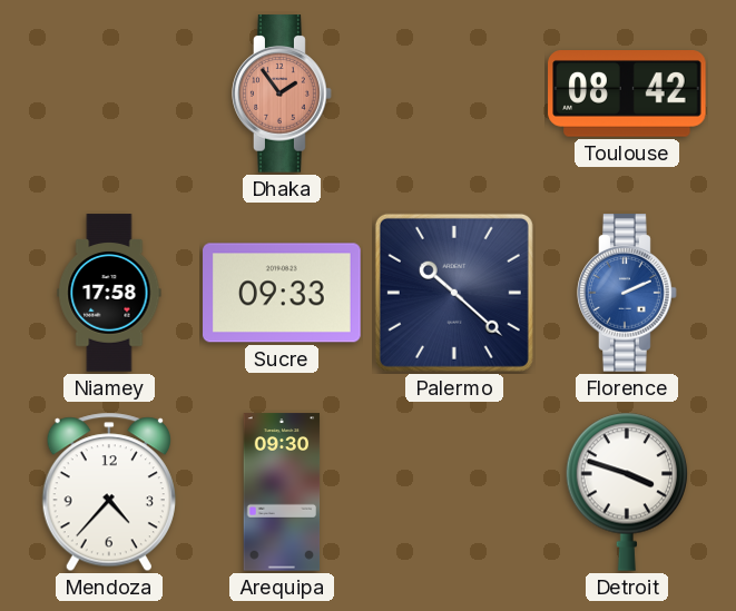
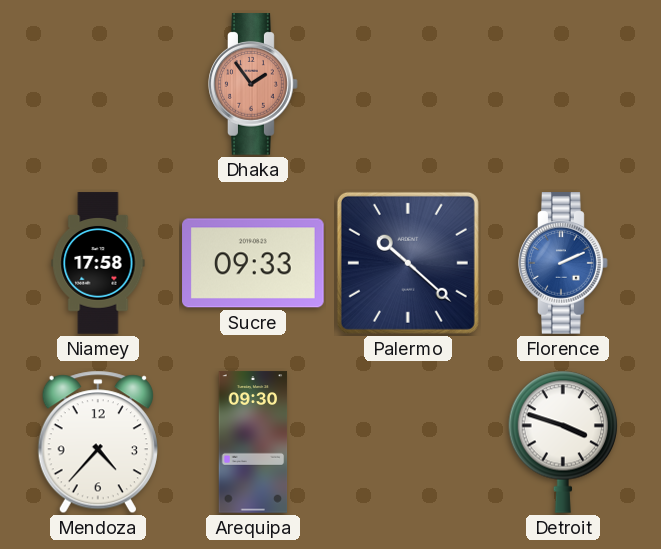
Toulouse: 08:42 -> none (627, 95)
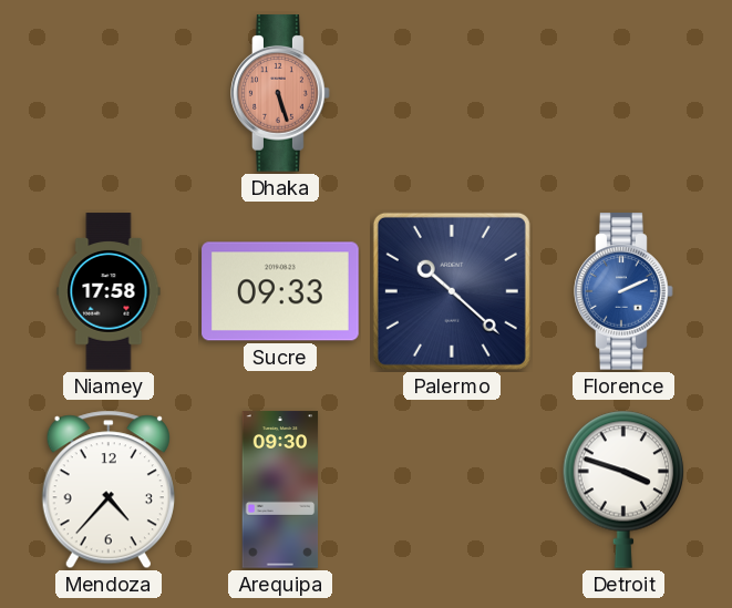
Dhaka: 1:54 -> 5:27 (280, 93)
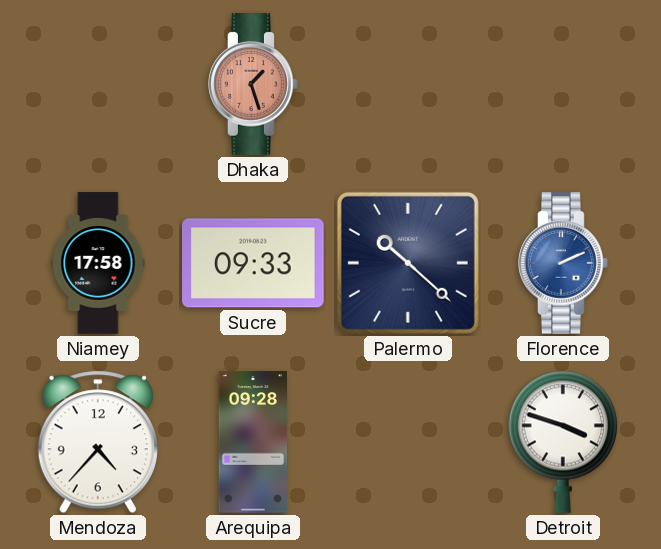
Dhaka: 5:27 -> 1:27 (253, 84)
Arequipa: 09:30 -> 09:28 (253, 442)
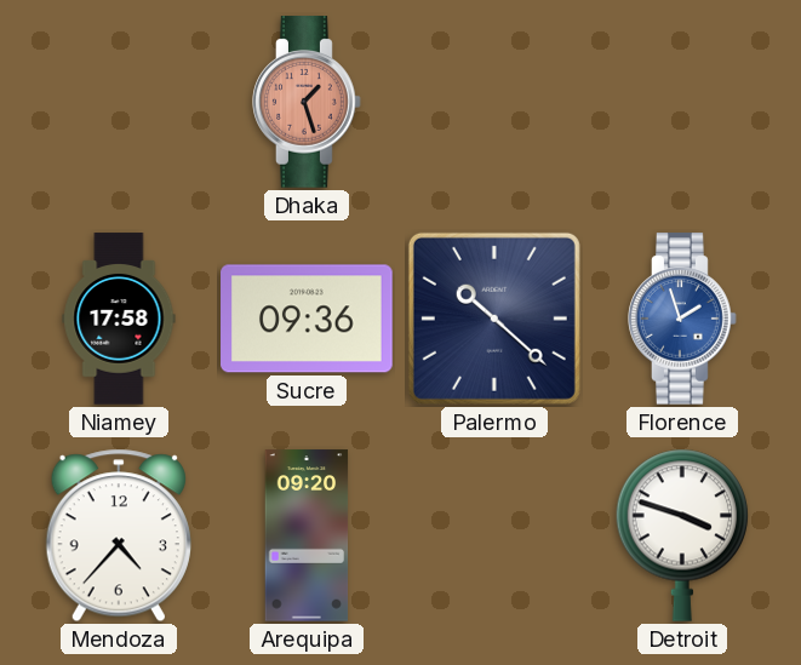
Sucre: 09:33 -> 09:36 (307, 319)
Florence: 2:11 -> 1:57 (682, 319)
Arequipa: 09:28 -> 09:20 (307, 535)
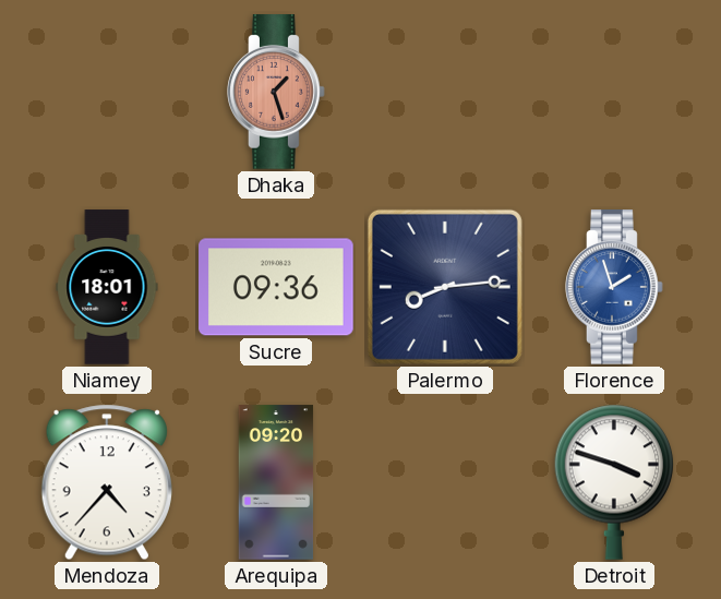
Niamey: 17:58 -> 18:01 (107, 287)
Palermo: 10:22 -> 8:14 (445, 287)
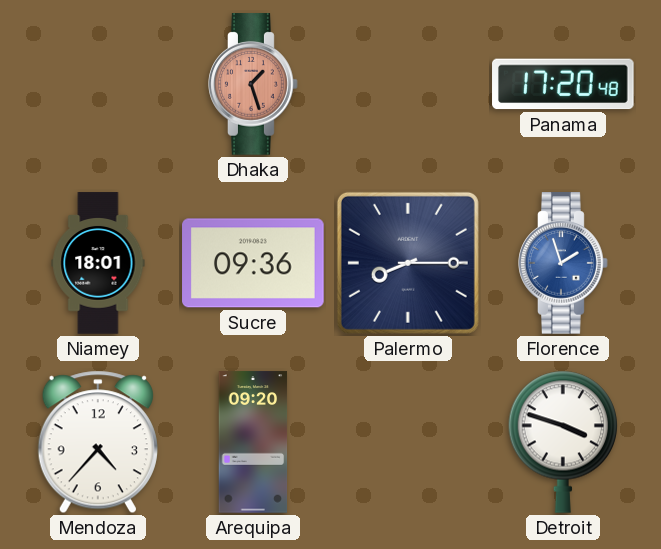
Panama: none -> 17:20 (563, 84)
Palermo: 8:14 -> 8:15 (408, 263)
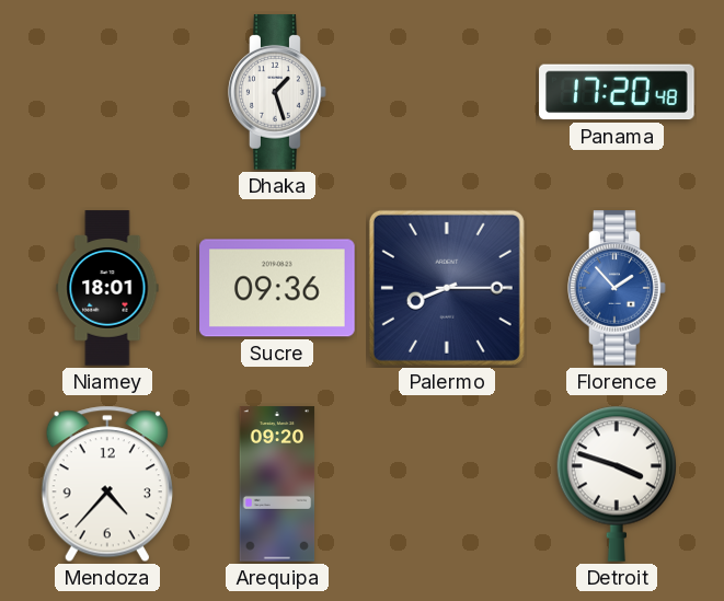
Dhaka dial: salmon -> white (277, 92)
Florence: 1:57 -> 1:53 (617, 288)
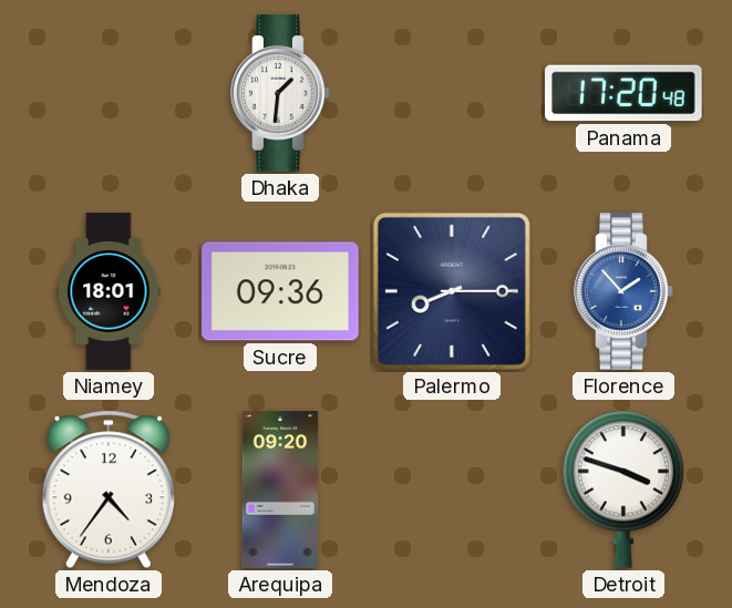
Dhaka: 1:27 -> 1:31 (280, 93)
Mendoza: 4:37 -> 4:36 (109, 490)
